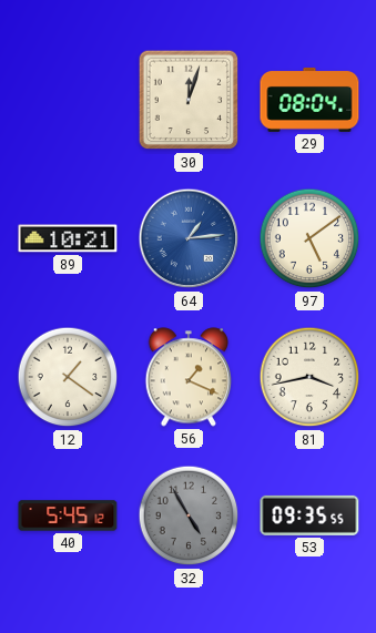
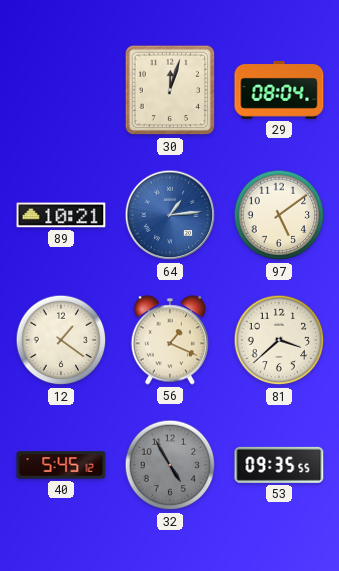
81: 3:43 -> 3:38 (279, 340)
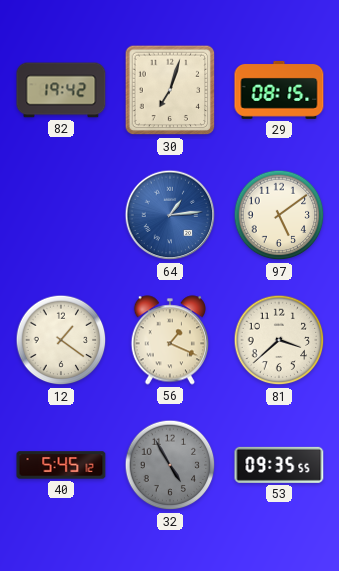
82: none -> 19:42 (61, 90)
30: 12:03 -> 7:03 (170, 90)
29: 08:04 -> 08:15 (279, 90)
89: 10:21 -> none (61, 215)
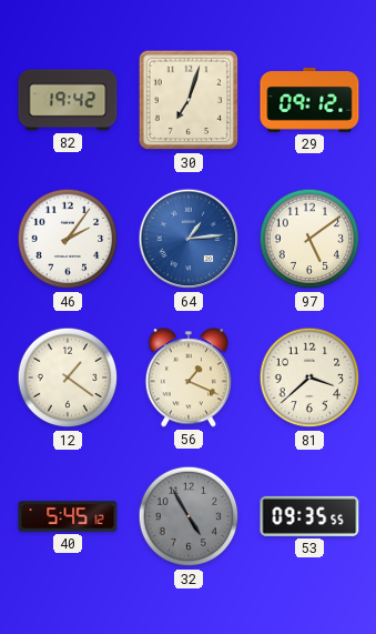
29: 08:15 -> 09:12 (309, 100)
46: none -> 2:06 (68, 239)
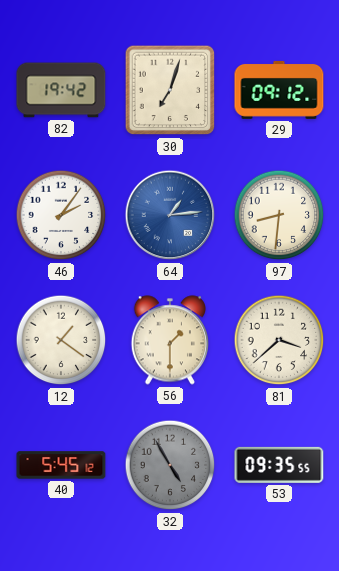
97: 5:09 -> 8:31 (279, 215)
56: 1:19 -> 1:30 (169, 340)
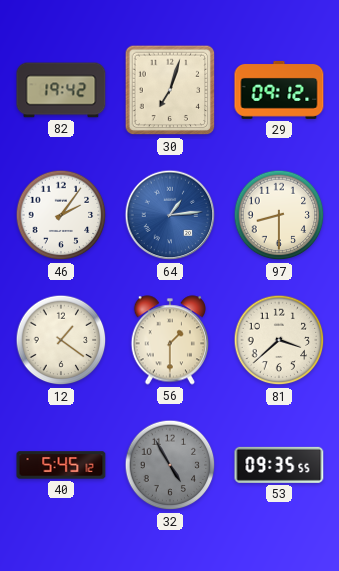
97: 8:31 -> 8:30 (279, 215)
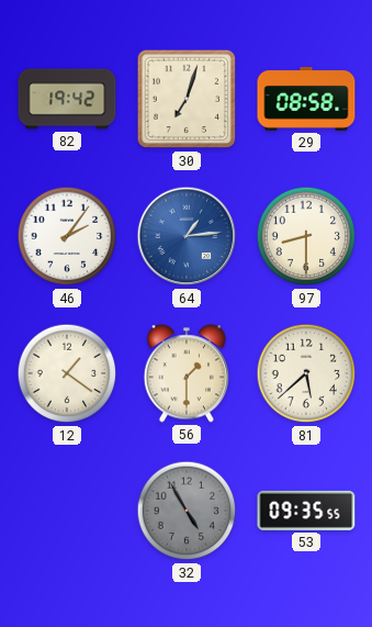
29: 09:12 -> 08:58 (306, 99)
81: 3:38 -> 5:38 (306, 373)
40: 5:45 -> none (61, 465)
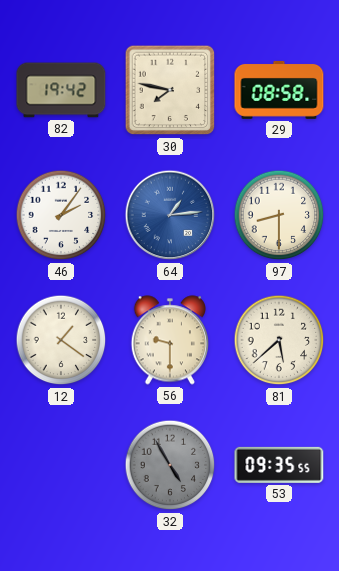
30: 7:03 -> 7:47 (170, 90)
56: 1:30 -> 9:30 (169, 340)
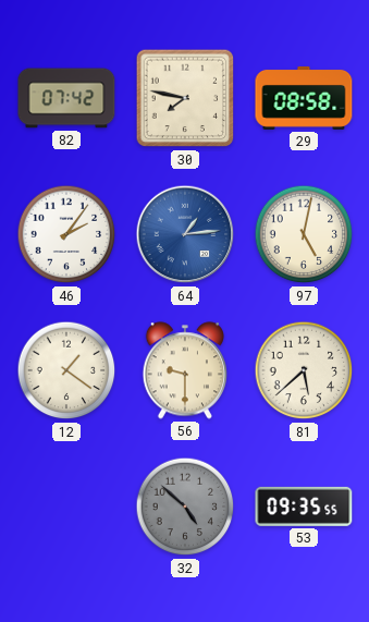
82: 19:42 -> 07:42 (66, 98)
97: 8:30 -> 5:02 (304, 234)
32: 4:55 -> 4:52 (185, 507)
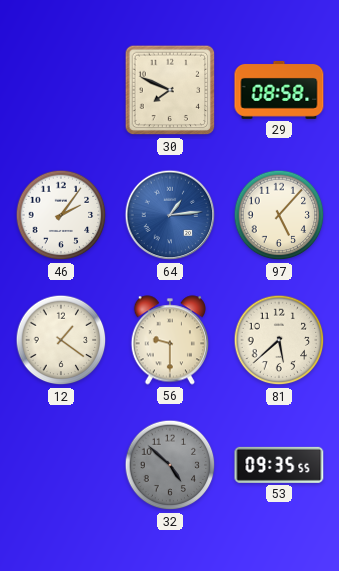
82: 07:42 -> none (66, 98)
30: 7:47 -> 7:49 (170, 90)
97: 5:02 -> 5:07 (279, 215)
